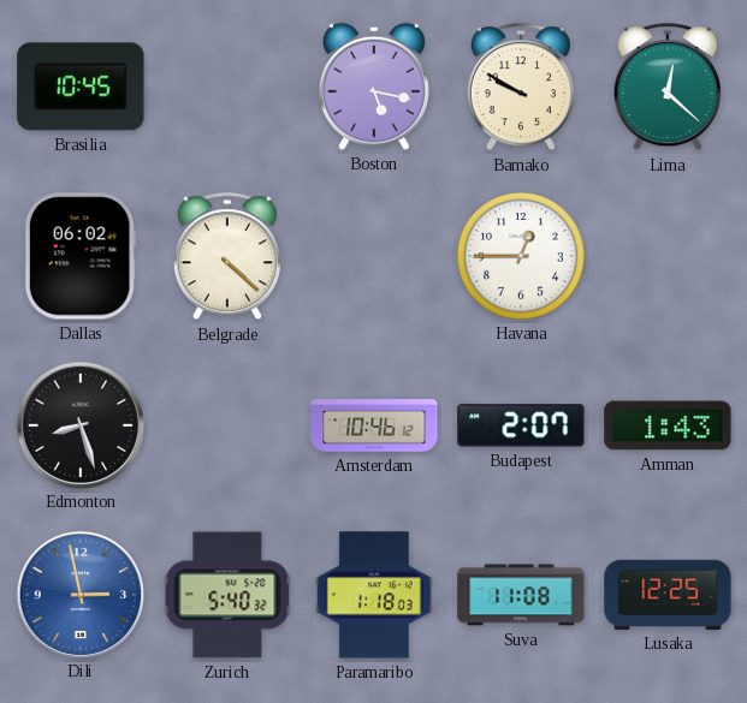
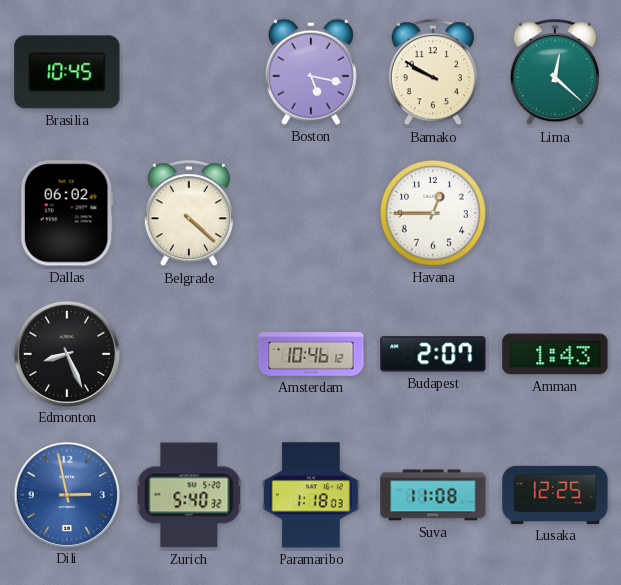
Edmonton: 8:27 -> 8:26 (66, 353)
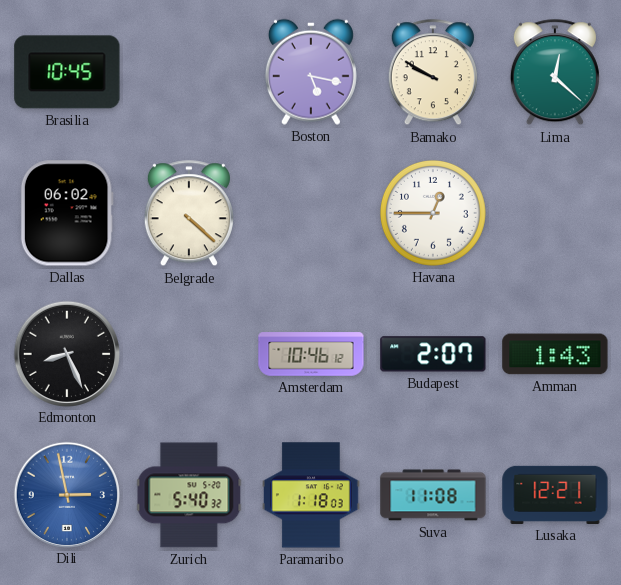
Lusaka: 12:25 -> 12:21 (555, 495)
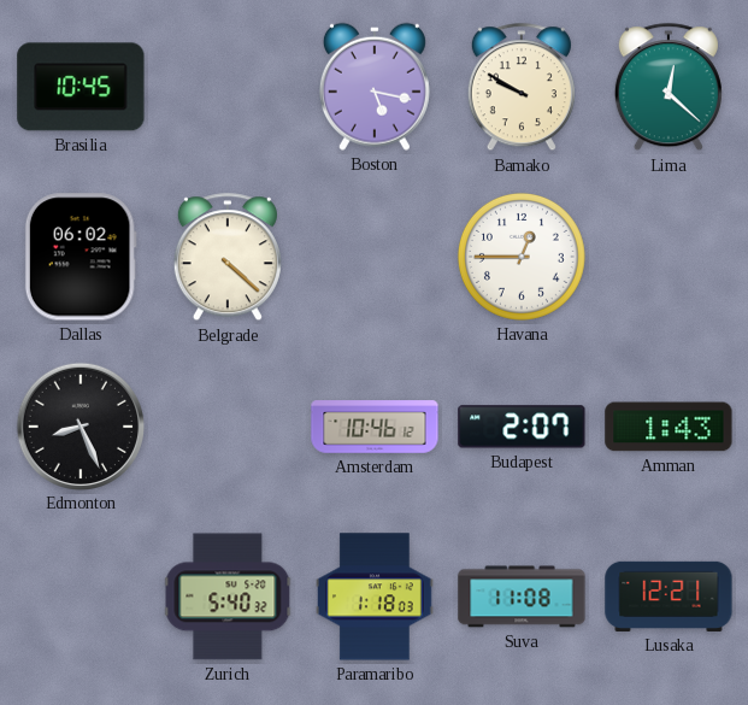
Dili: 2:58 -> none (66, 494)
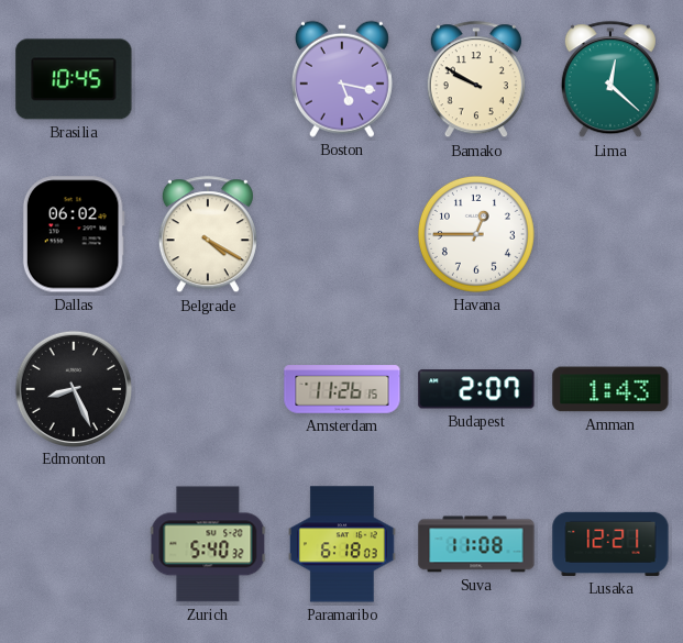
Belgrade: 4:22 -> 4:20 (208, 235)
Amsterdam: 10:46 -> 11:26 (342, 389)
Paramaribo: 1:18 -> 6:18 (343, 544)
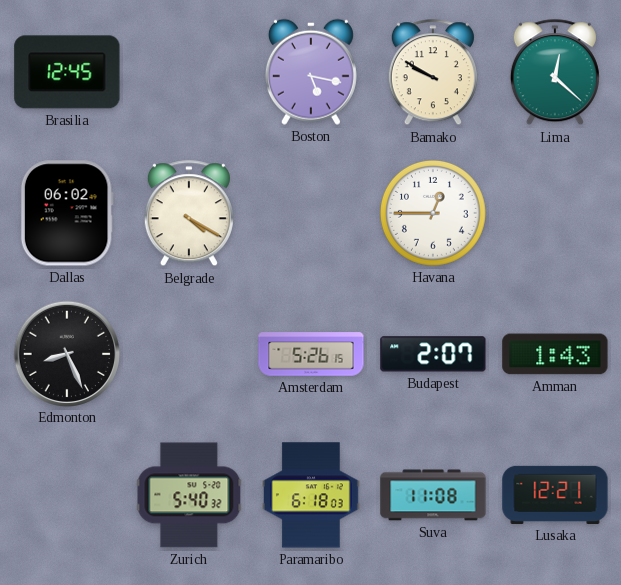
Brasilia: 10:45 -> 12:45 (67, 72)
Amsterdam: 11:26 -> 5:26 (311, 354)
